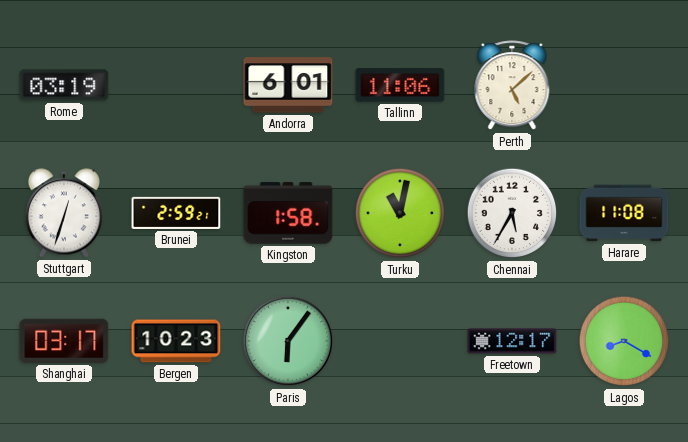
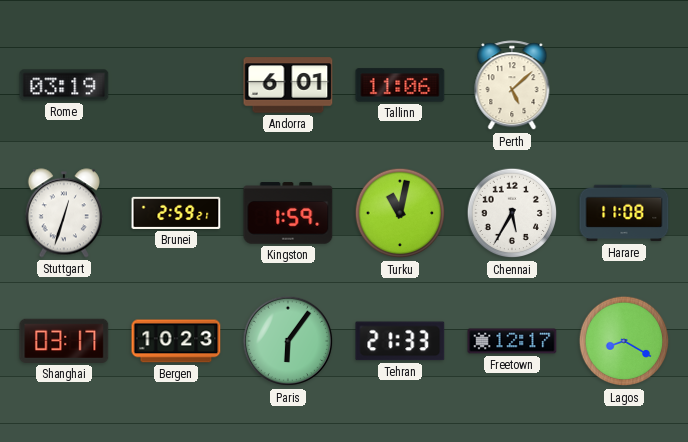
Kingston: 1:58 -> 1:59 (288, 213)
Tehran: none -> 21:33 (400, 341)
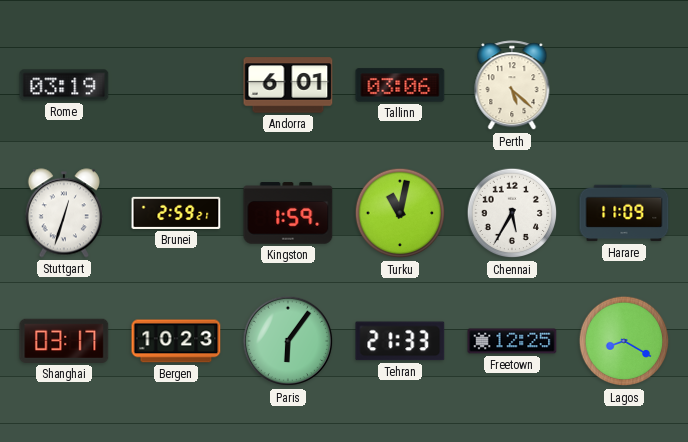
Tallinn: 11:06 -> 03:06 (400, 85)
Perth: 5:08 -> 5:22 (512, 86)
Harare: 11:08 -> 11:09 (624, 213)
Freetown: 12:17 -> 12:25 (512, 341)
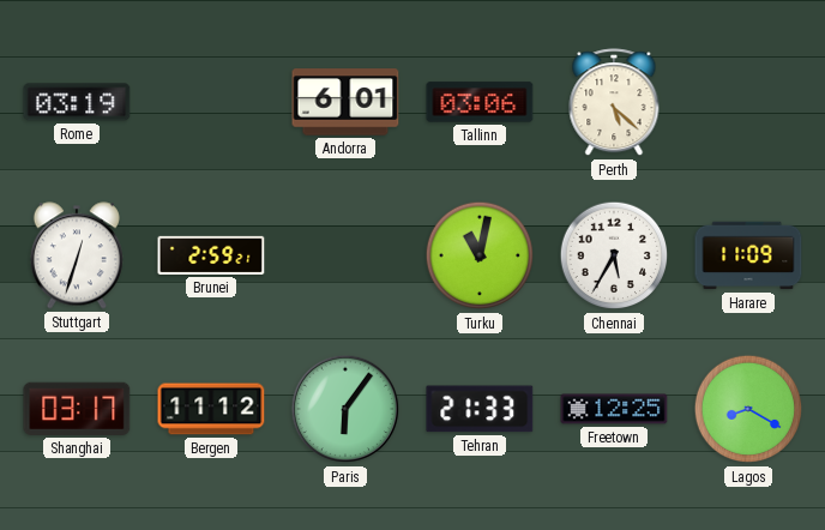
Kingston: 1:59 -> none (288, 213)
Bergen: 10:23 -> 11:12 (211, 409)
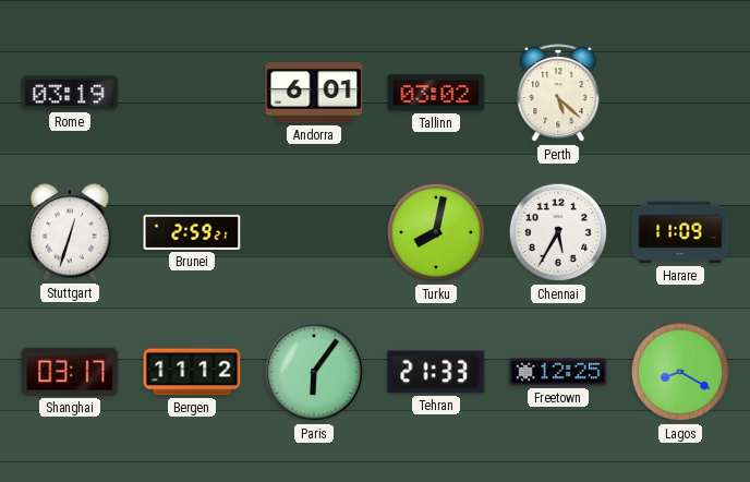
Tallinn: 03:06 -> 03:02 (436, 93)
Turku: 11:02 -> 8:02 (436, 232)
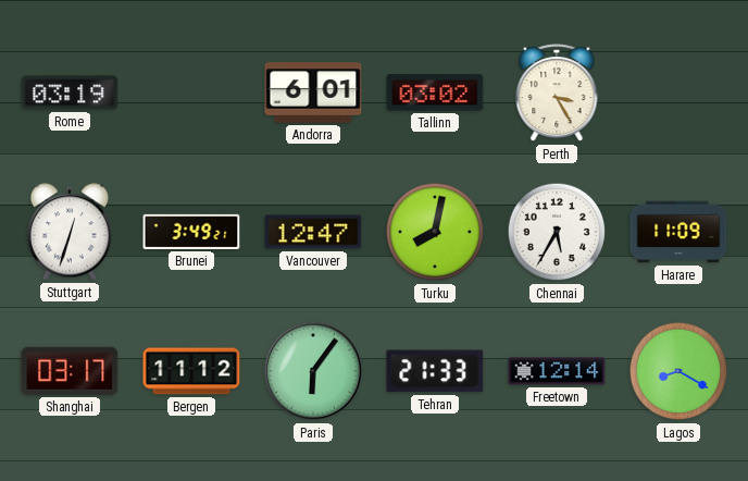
Perth: 5:22 -> 3:25 (557, 94)
Brunei: 2:59 -> 3:49 (191, 232)
Vancouver: none -> 12:47 (313, 232)
Freetown: 12:25 -> 12:14 (557, 371)
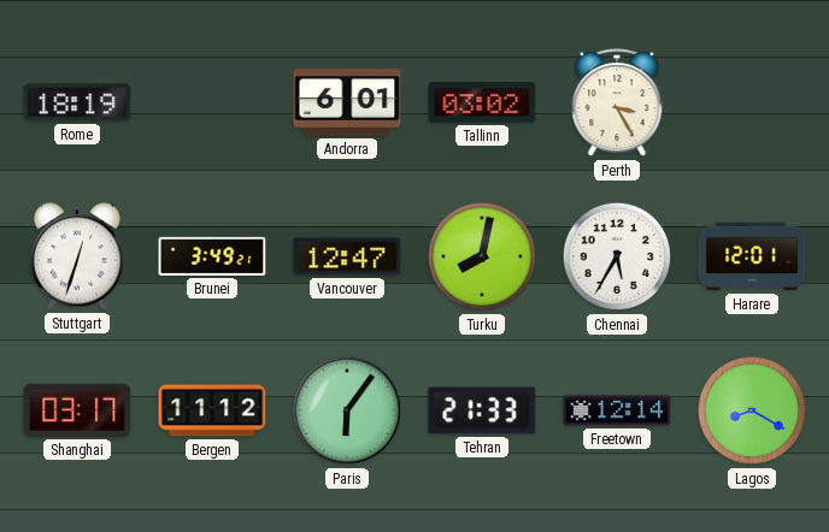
Rome: 03:19 -> 18:19 (77, 102)
Harare: 11:09 -> 12:01 (752, 256)
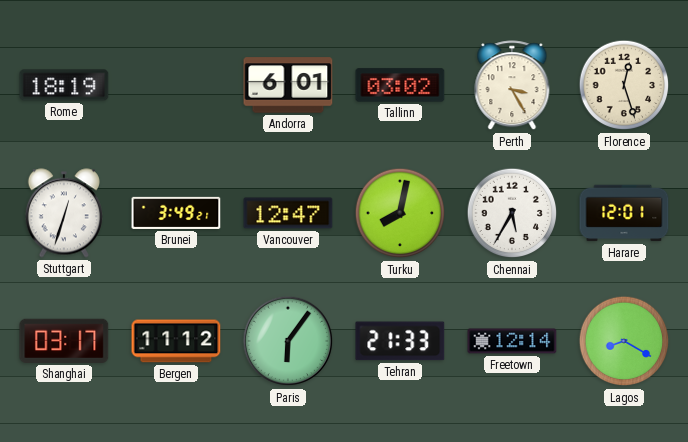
Florence: none -> 12:27 (624, 85)
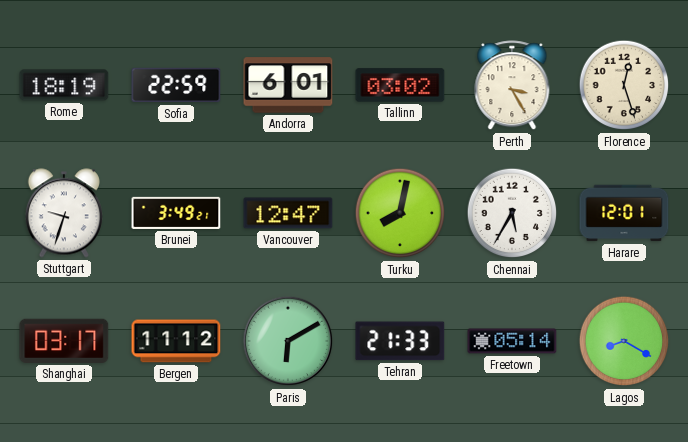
Sofia: none -> 22:59 (176, 85)
Stuttgart: 12:33 -> 9:33 (64, 213)
Paris: 6:06 -> 6:10 (288, 341)
Freetown: 12:14 -> 05:14 (512, 341)
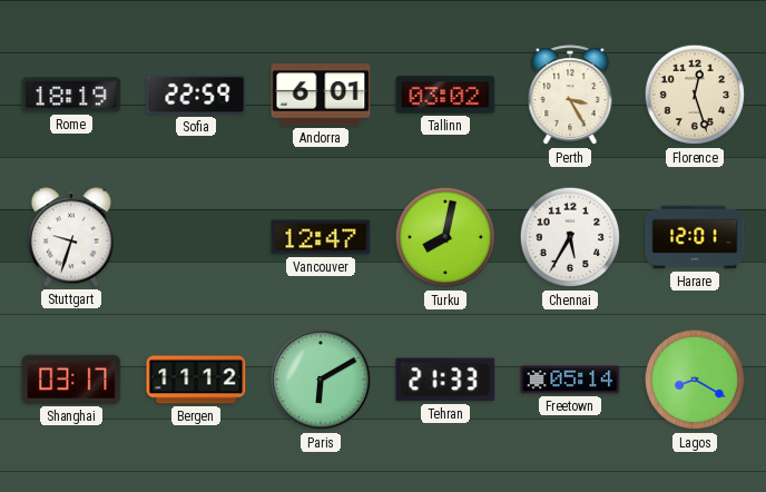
Brunei: 3:49 -> none (176, 213)
